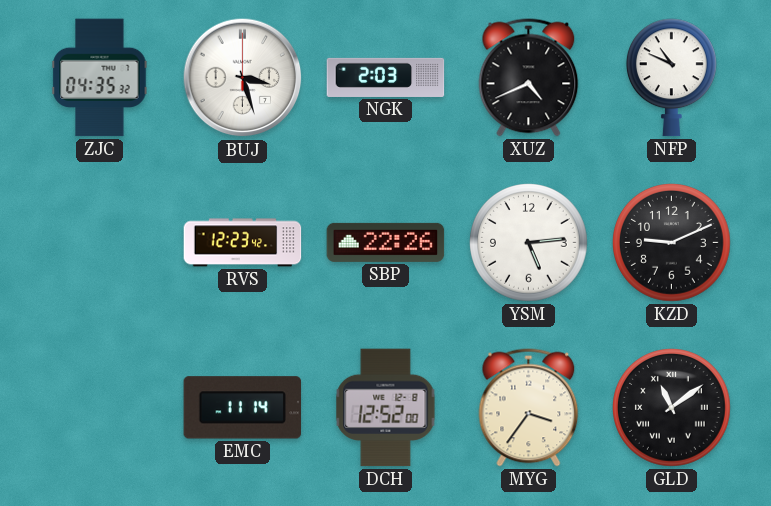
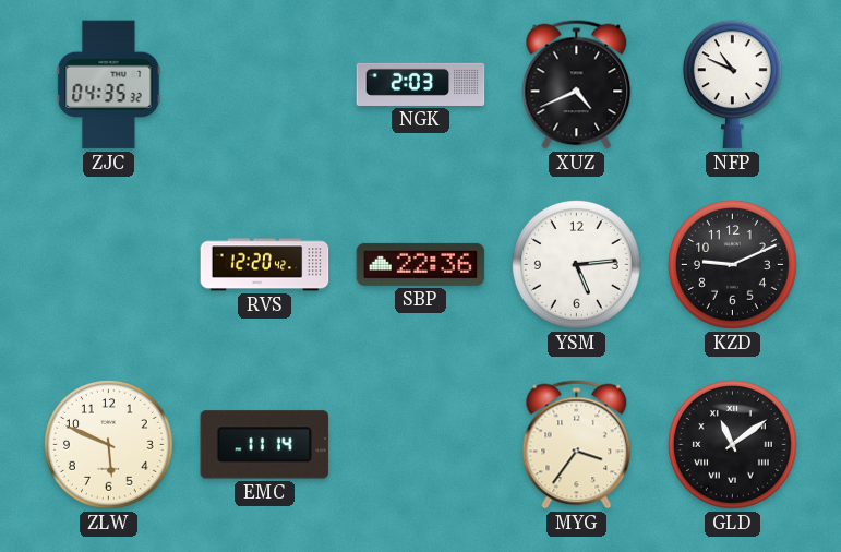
BUJ: 3:27 -> none (243, 78)
RVS: 12:23 -> 12:20 (265, 265)
SBP: 22:26 -> 22:36 (421, 264)
ZLW: none -> 5:49 (109, 445)
DCH: 12:52 -> none (386, 408)
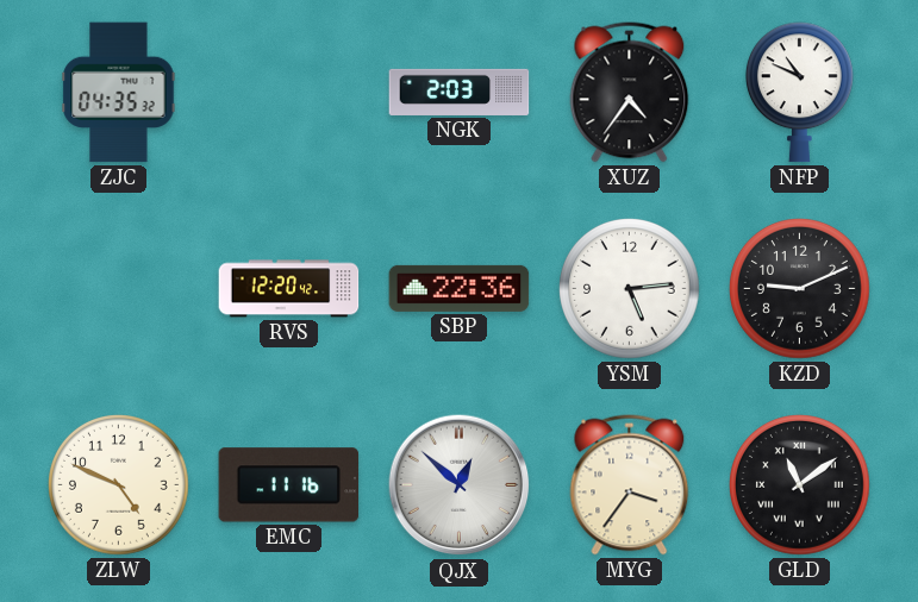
XUZ: 4:41 -> 4:36 (630, 93)
ZLW: 5:49 -> 4:49 (119, 485)
EMC: 11:14 -> 11:16 (289, 485)
QJX: none -> 12:52 (460, 485)
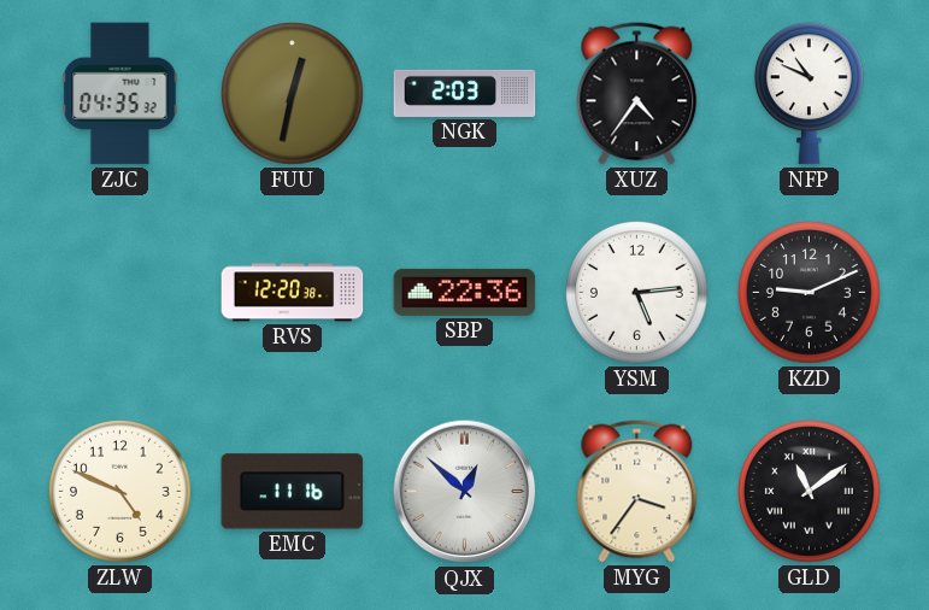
FUU: none -> 12:32 (293, 94)
RVS: 12:20:42 -> 12:20:38 (293, 293)
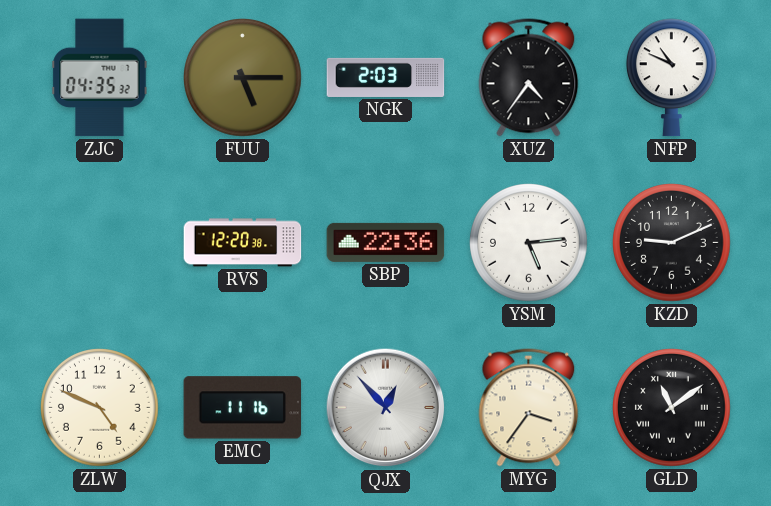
FUU: 12:32 -> 5:15 (243, 78)
QJX: 12:52 -> 12:53 (386, 408)
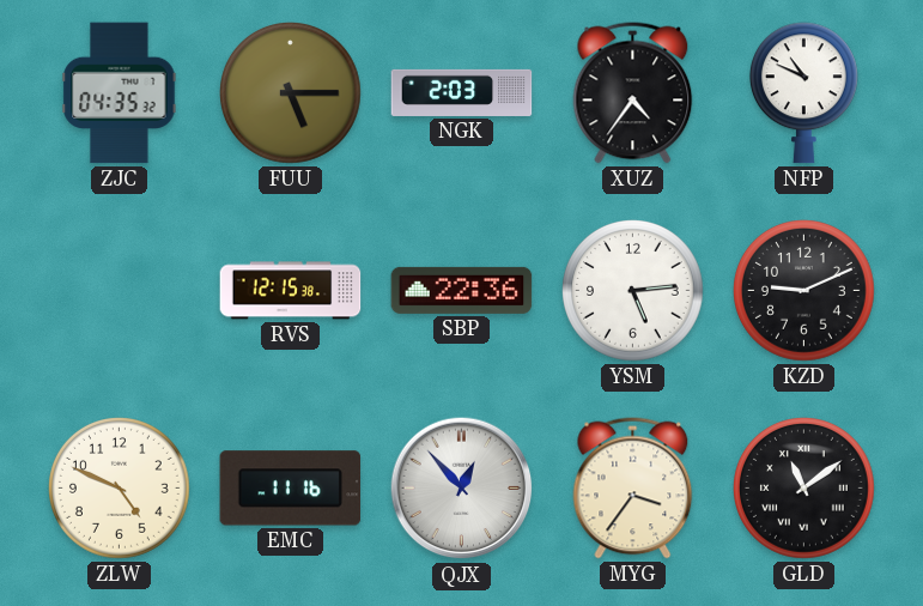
RVS: 12:20 -> 12:15 (291, 291)
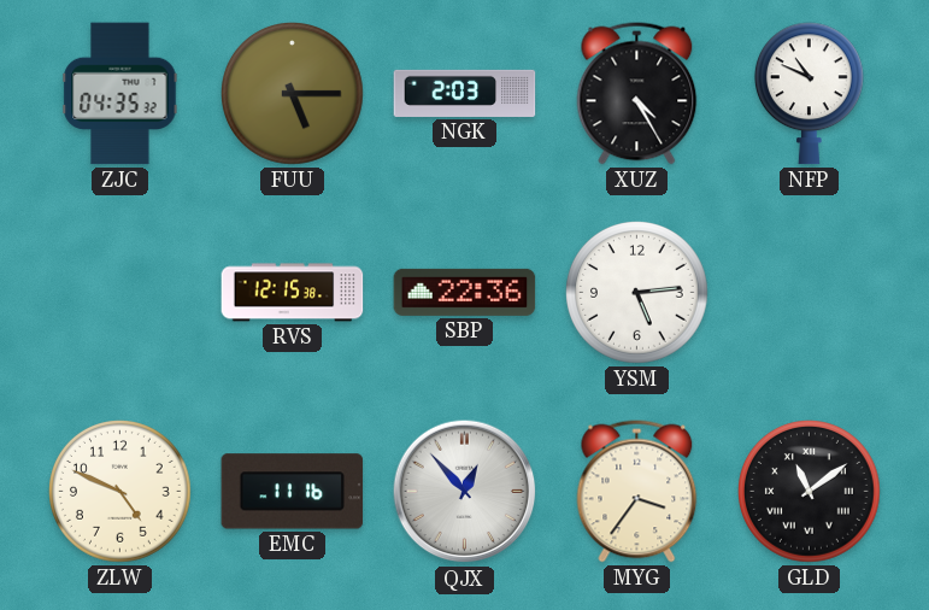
XUZ: 4:36 -> 4:25 (637, 94)
KZD: 9:11 -> none (804, 291)
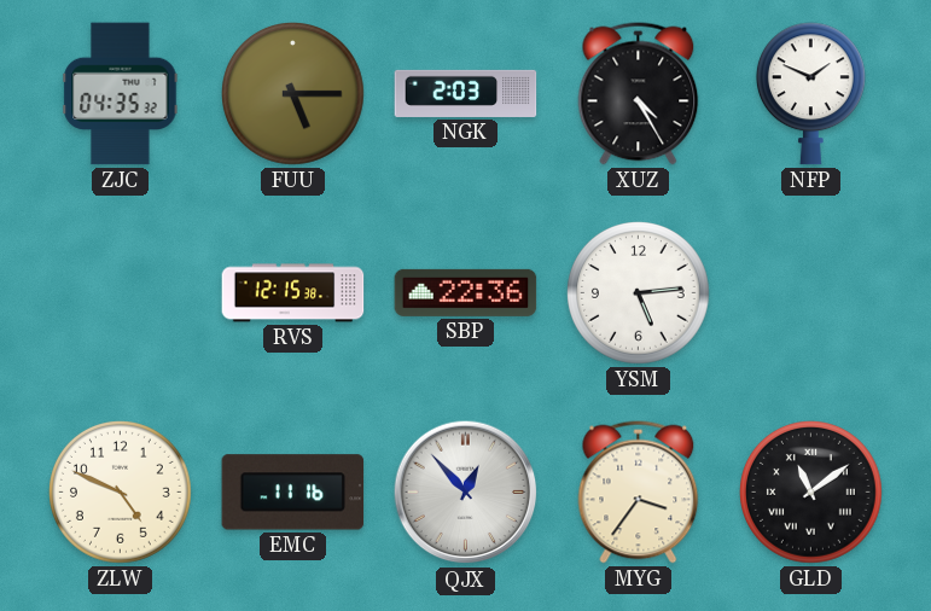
NFP: 10:49 -> 1:49 (810, 94)
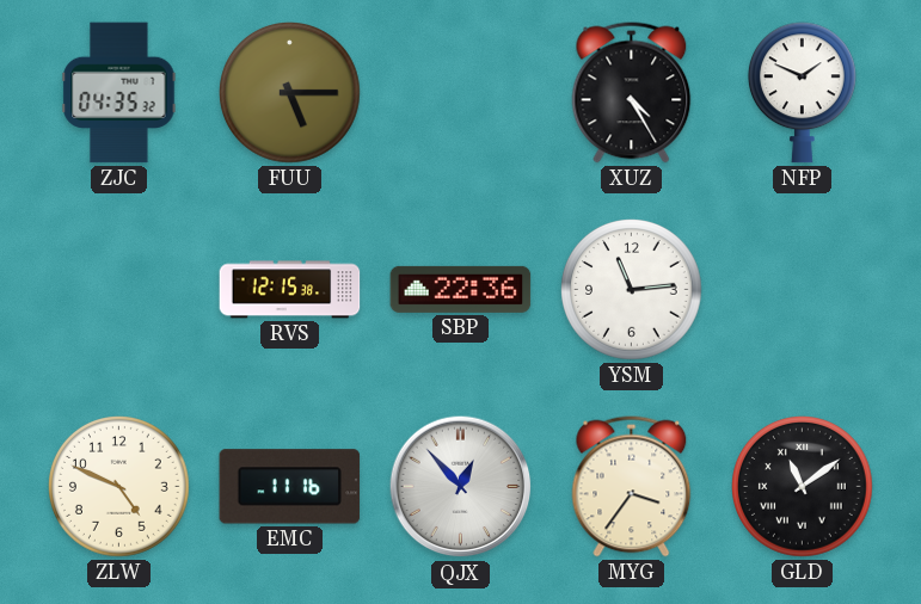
NGK: 2:03 -> none (466, 93)
YSM: 5:14 -> 11:14 (632, 290)
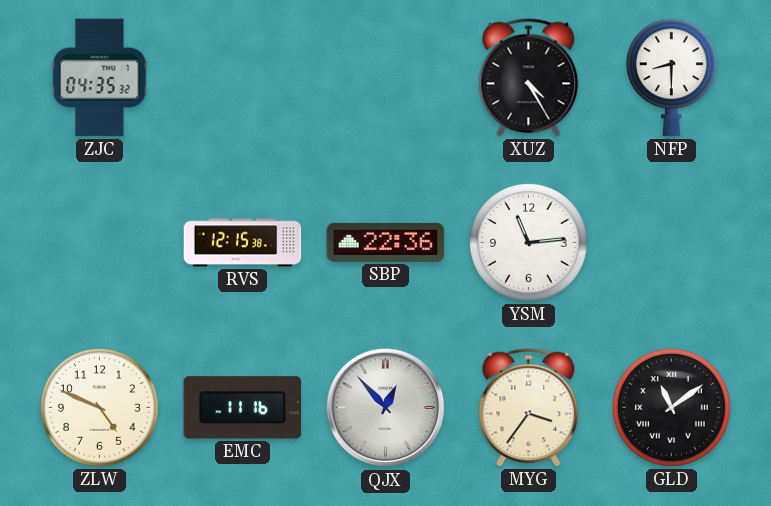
FUU: 5:15 -> none (290, 93)
NFP: 1:49 -> 8:30 (671, 78)
